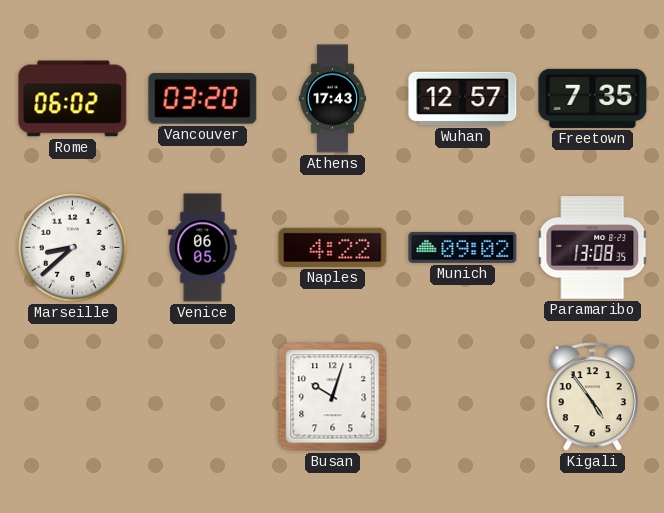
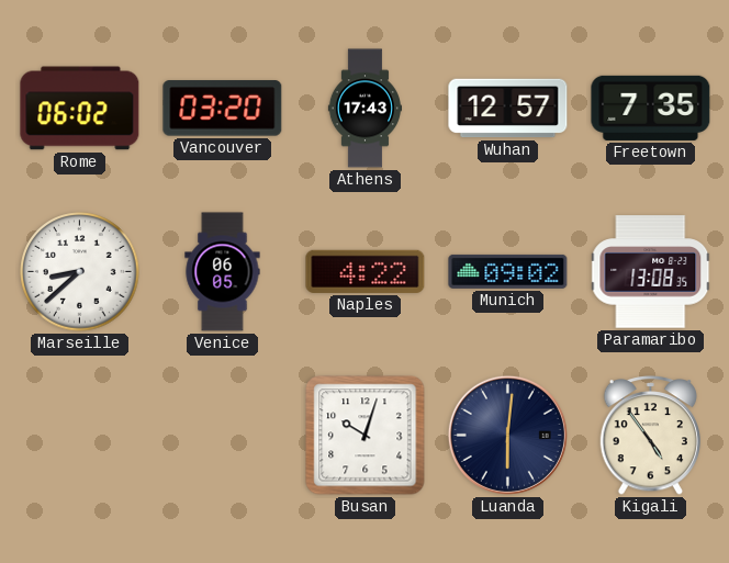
Luanda: none -> 6:01 (507, 435)
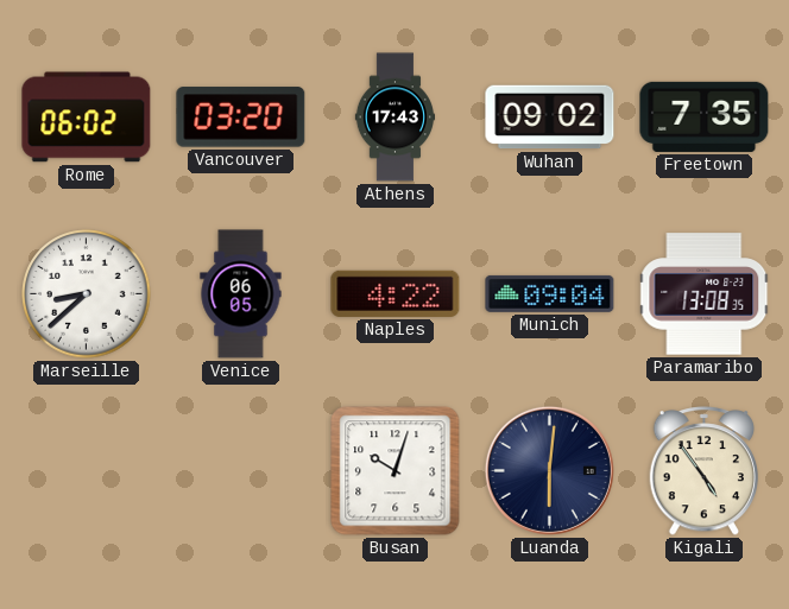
Wuhan: 12:57 -> 09:02 (550, 118)
Munich: 09:02 -> 09:04 (550, 293)
